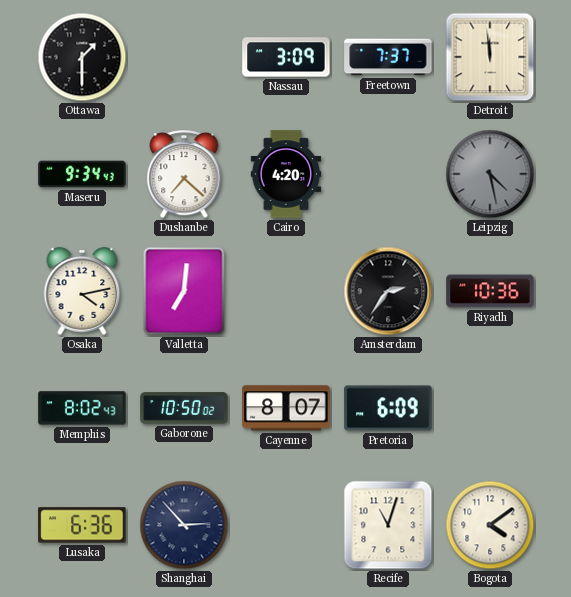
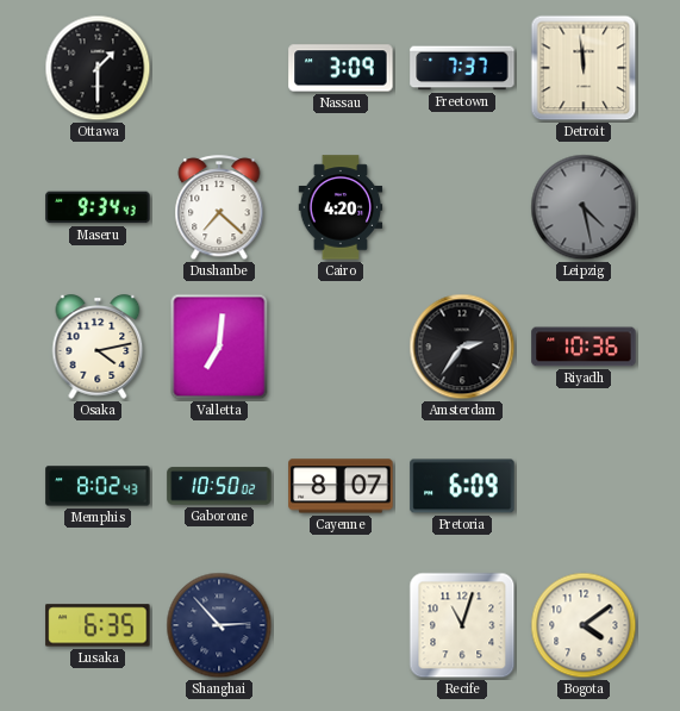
Lusaka: 6:36 -> 6:35 (98, 625)
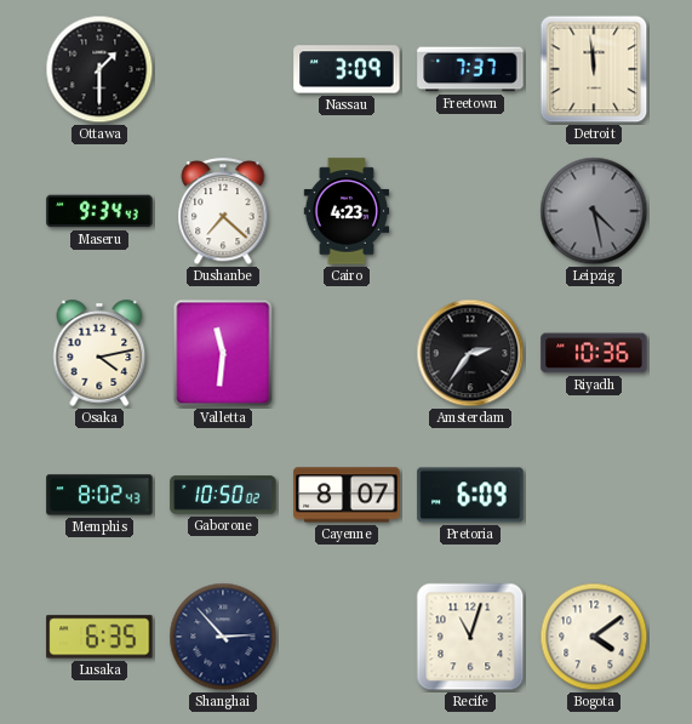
Cairo: 4:20 -> 4:23 (347, 211)
Valletta: 7:01 -> 11:31 (223, 353)
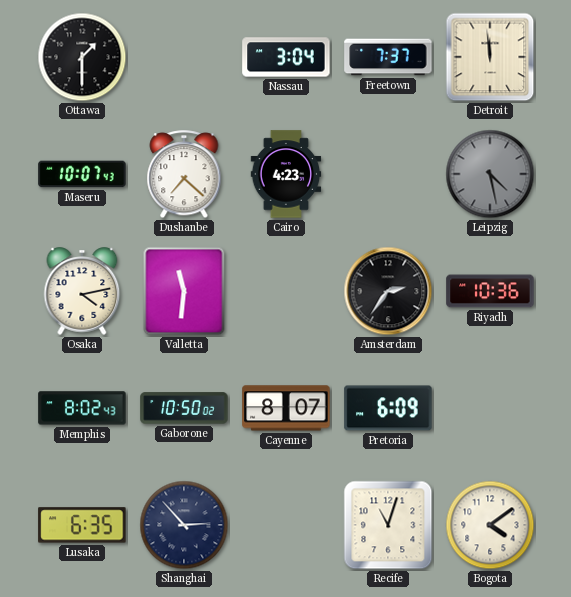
Nassau: 3:09 -> 3:04 (286, 57)
Maseru: 9:34 -> 10:07 (82, 174)
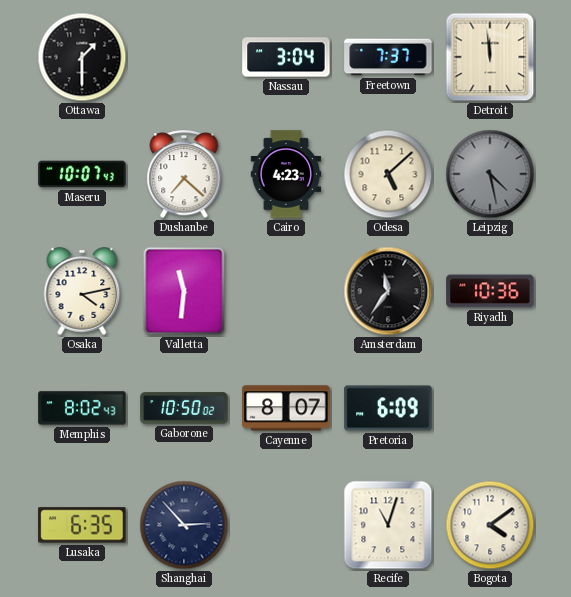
Odesa: none -> 5:08 (388, 174)
Amsterdam: 2:36 -> 11:36 (388, 291)
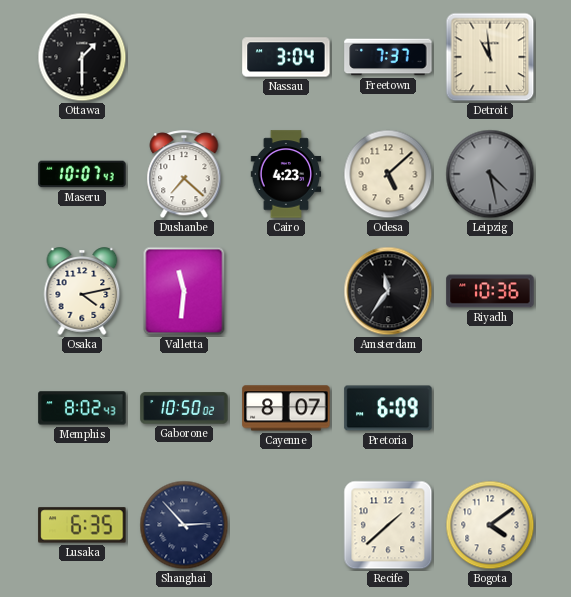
Detroit: 11:59 -> 10:59 (490, 57)
Recife: 11:03 -> 1:38 (388, 525)
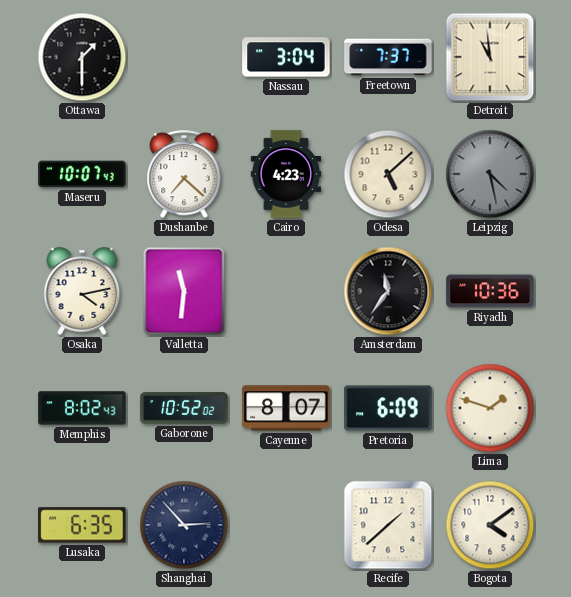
Gaborone: 10:50 -> 10:52 (184, 408)
Lima: none -> 1:48 (490, 408)
